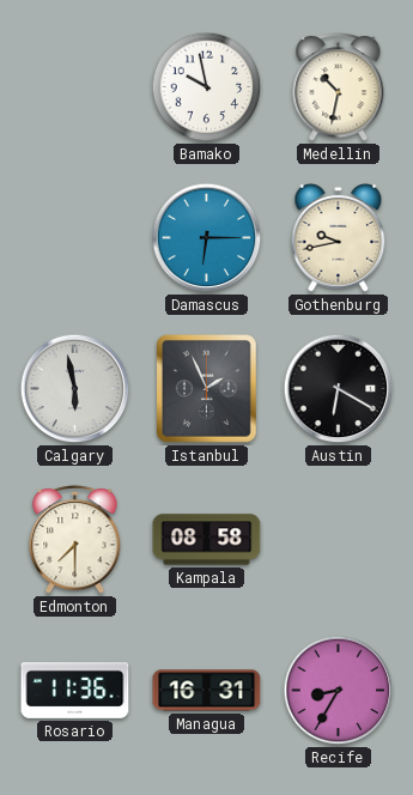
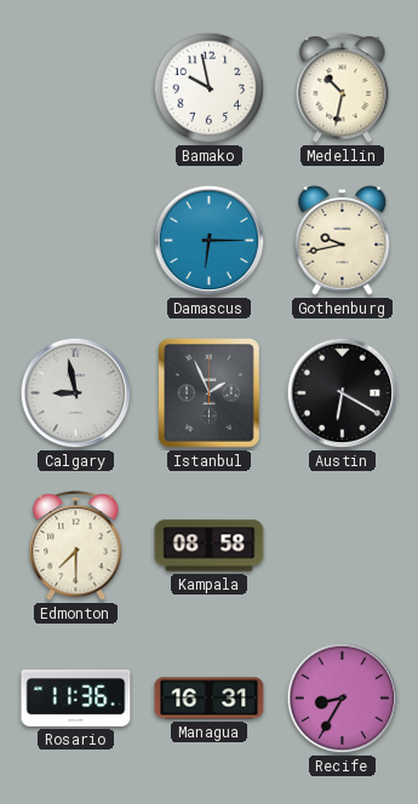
Calgary: 5:58 -> 8:58 (76, 394)
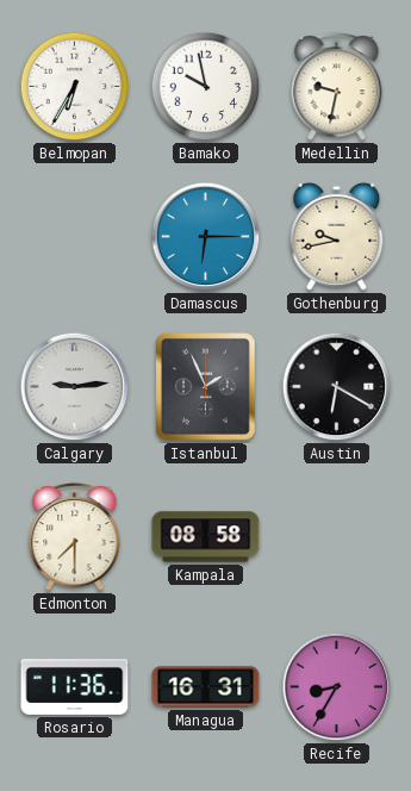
Belmopan: none -> 6:35 (75, 87)
Medellin: 10:32 -> 9:32 (337, 87)
Calgary: 8:58 -> 9:14 (75, 387)
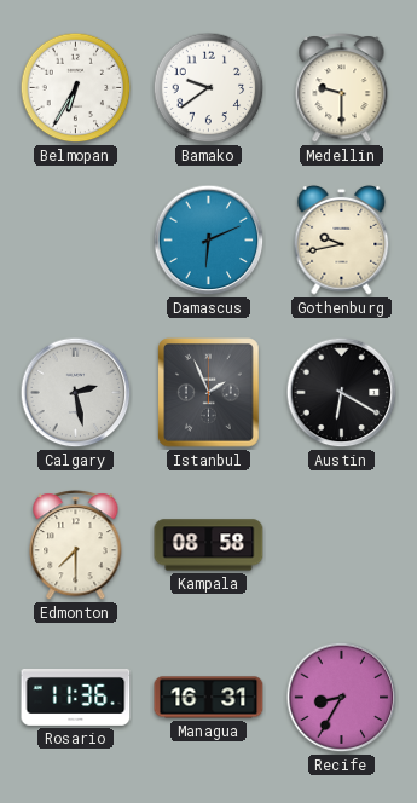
Bamako: 9:58 -> 9:39 (209, 88)
Medellin: 9:32 -> 9:30 (342, 88)
Damascus: 6:15 -> 6:11 (209, 241)
Calgary: 9:14 -> 2:28 (76, 393)
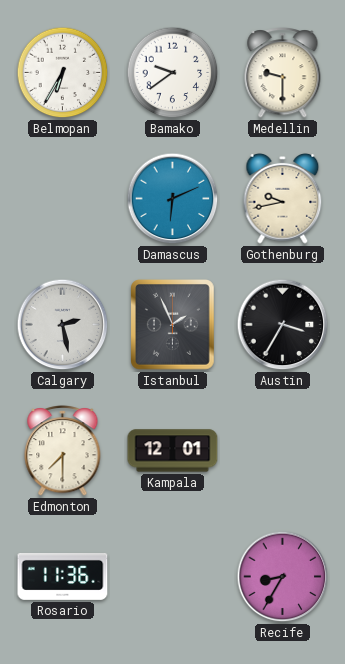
Austin: 6:20 -> 3:35 (283, 325)
Kampala: 08:58 -> 12:01 (173, 451)
Managua: 16:31 -> none (209, 698)
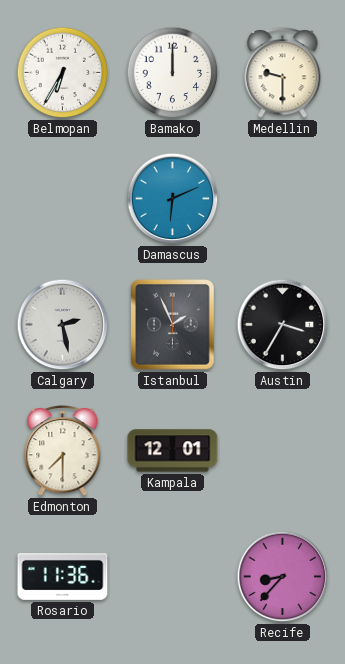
Bamako: 9:39 -> 12:00 (173, 73)
Gothenburg: 9:43 -> none (283, 198)
Recife: 8:35 -> 8:37 (283, 577)
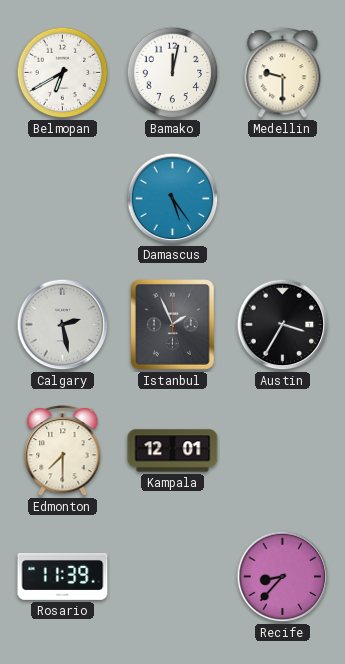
Belmopan: 6:35 -> 6:40 (63, 73)
Bamako: 12:00 -> 12:02 (173, 73)
Damascus: 6:11 -> 5:24 (173, 199)
Rosario: 11:36 -> 11:39 (63, 576)
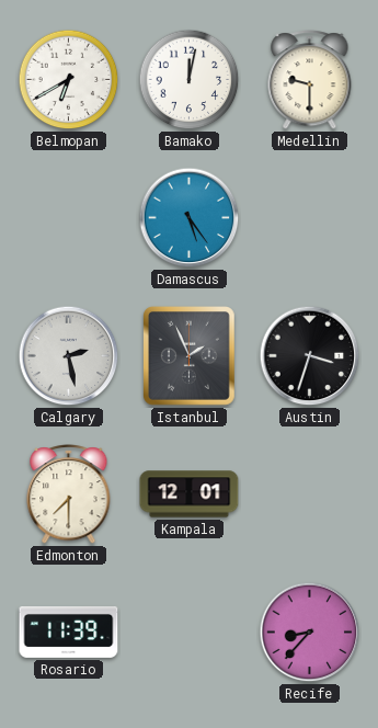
Austin: 3:35 -> 3:33 (310, 356)
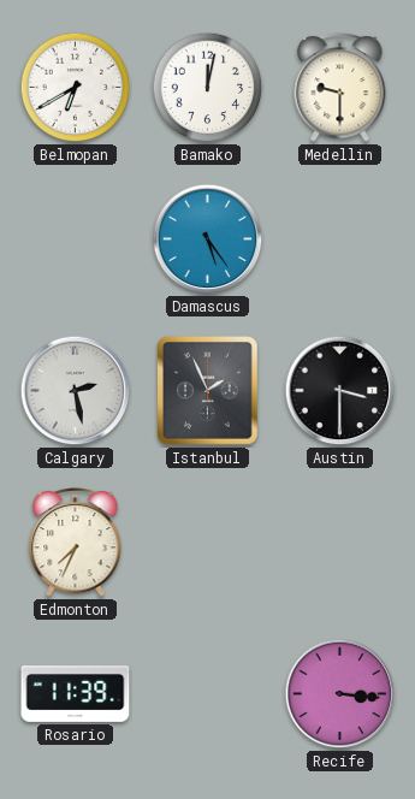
Austin: 3:33 -> 3:30 (340, 391)
Edmonton: 7:30 -> 7:34 (76, 543)
Kampala: 12:01 -> none (190, 494)
Recife: 8:37 -> 3:16 (340, 694)
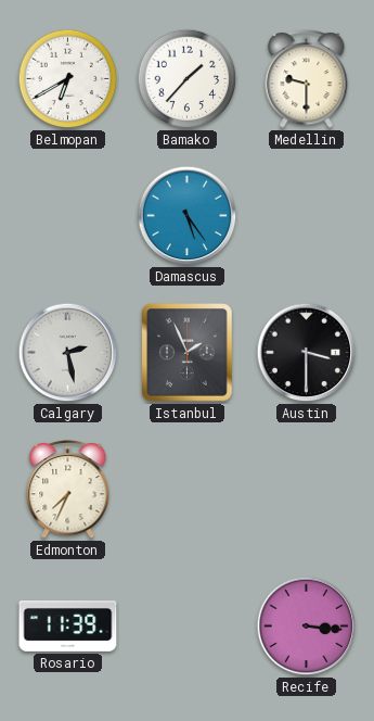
Bamako: 12:02 -> 1:37 (188, 79)
